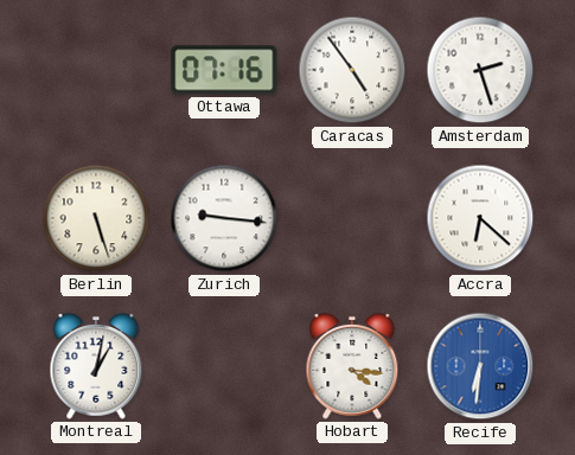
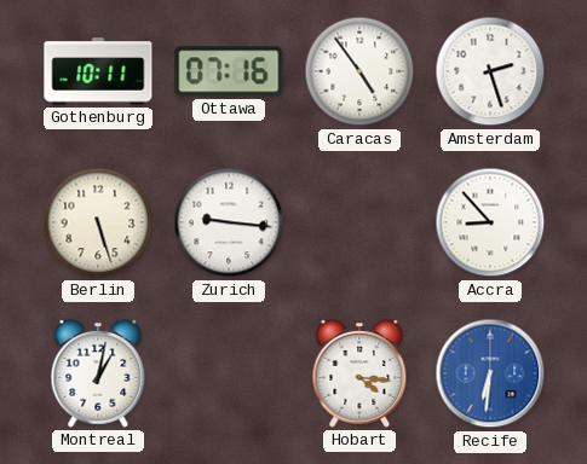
Gothenburg: none -> 10:11 (98, 71)
Accra: 6:22 -> 8:53 (490, 222)
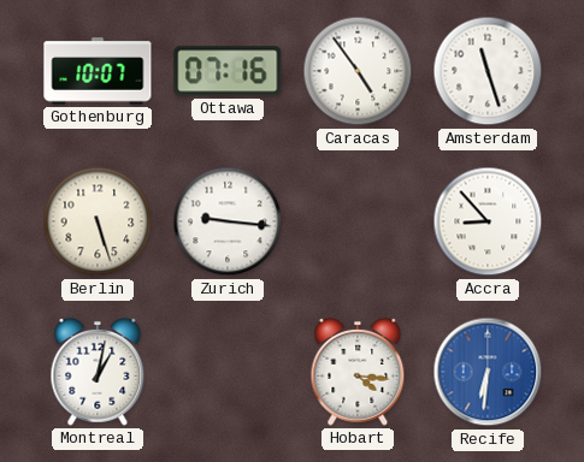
Gothenburg: 10:11 -> 10:07 (98, 71)
Amsterdam: 2:27 -> 11:27 (488, 71)
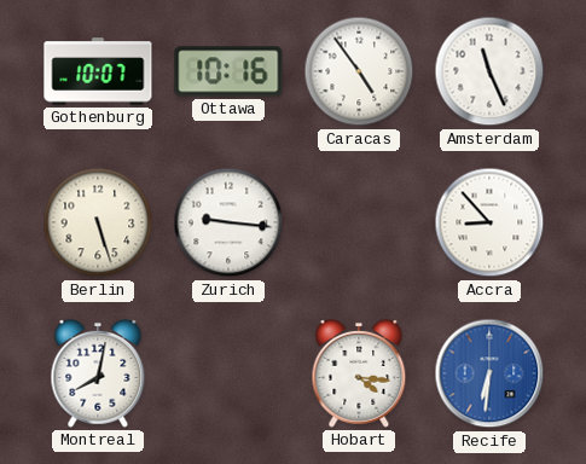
Ottawa: 07:16 -> 10:16 (228, 71)
Amsterdam: 11:27 -> 11:26 (489, 71)
Montreal: 1:02 -> 8:02 (98, 373)
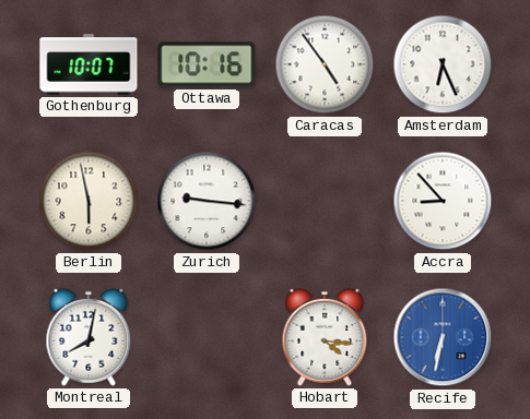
Amsterdam: 11:26 -> 6:26 (443, 64)
Berlin: 5:27 -> 5:58 (89, 201)
Recife: 6:31 -> 6:32 (443, 337)
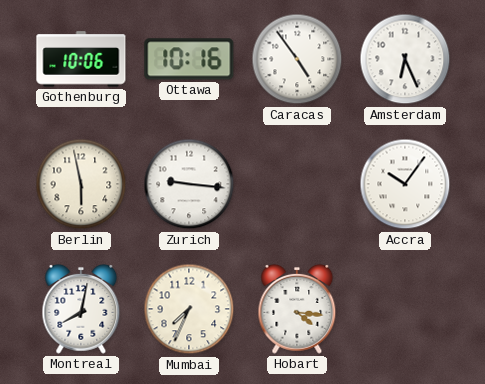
Gothenburg: 10:07 -> 10:06 (81, 59)
Accra: 8:53 -> 10:06 (405, 184)
Mumbai: none -> 7:34 (189, 309)
Recife: 6:32 -> none (443, 337)
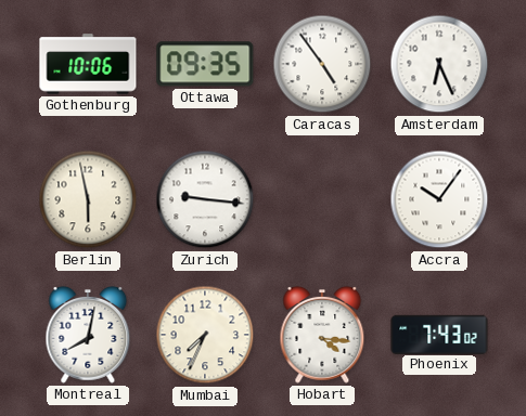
Ottawa: 10:16 -> 09:35 (205, 64)
Phoenix: none -> 7:43 (439, 334)
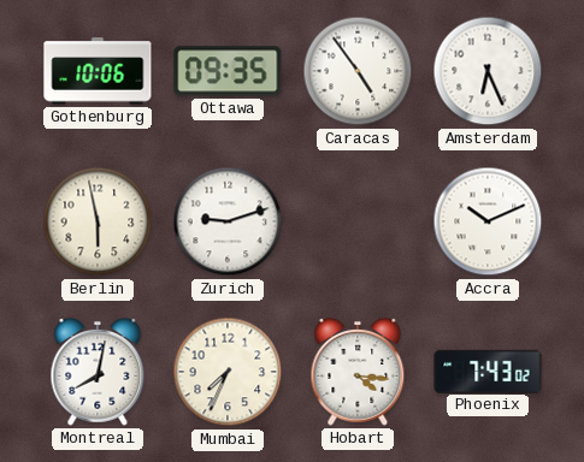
Zurich: 9:16 -> 9:12 (228, 221)
Accra: 10:06 -> 10:11 (488, 221)
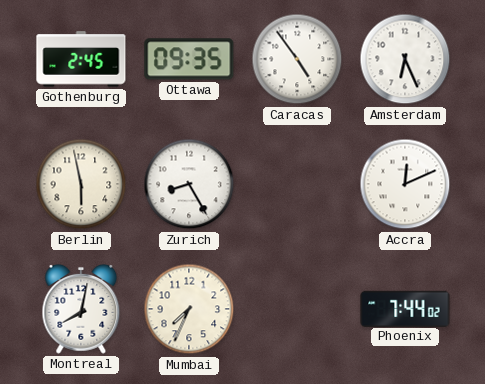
Gothenburg: 10:06 -> 2:45 (81, 59)
Zurich: 9:12 -> 8:25 (189, 184)
Accra: 10:11 -> 12:11 (405, 184)
Hobart: 4:16 -> none (358, 372)
Phoenix: 7:43 -> 7:44 (405, 308)
